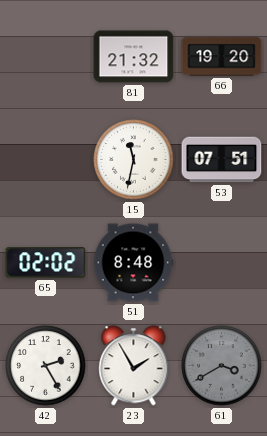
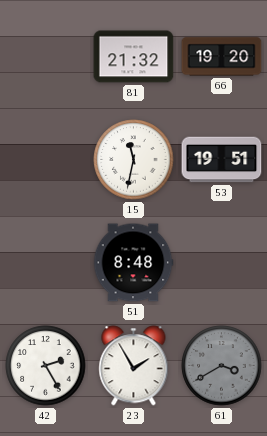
53: 07:51 -> 19:51 (222, 160)
65: 02:02 -> none (46, 263)
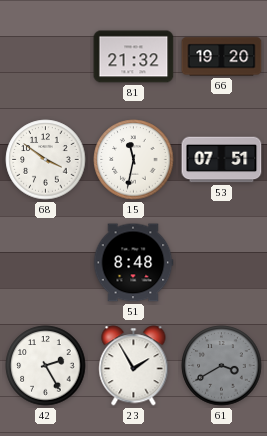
68: none -> 3:51 (46, 160)
53: 19:51 -> 07:51 (222, 160)
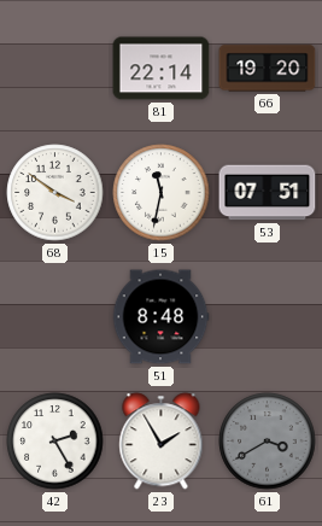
81: 21:32 -> 22:14 (162, 69)
